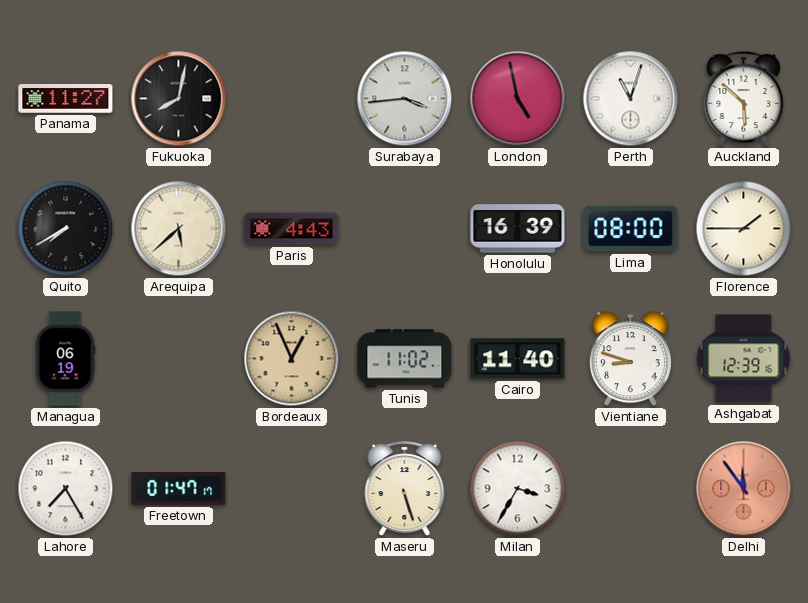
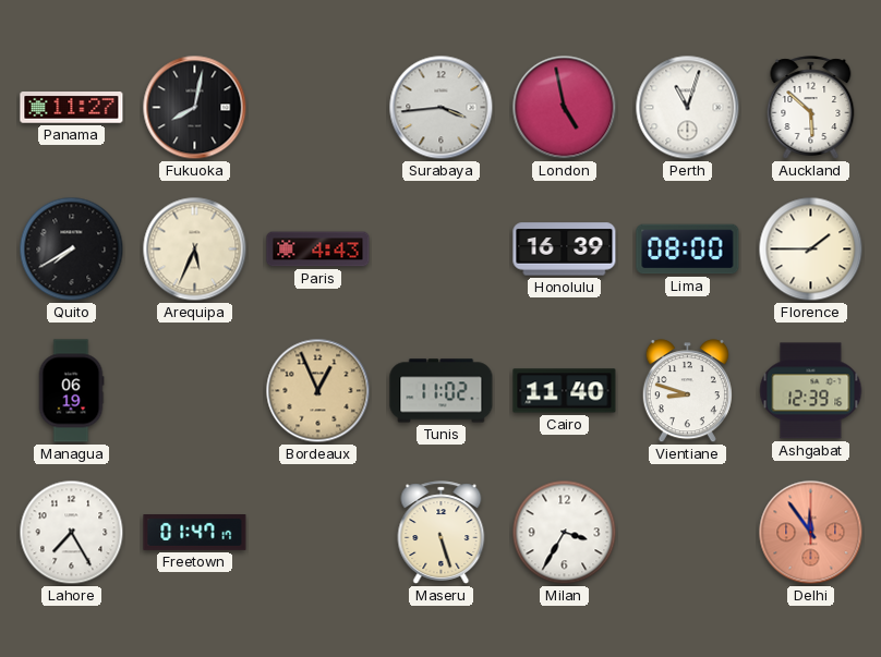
Arequipa: 5:38 -> 5:34 (195, 250)
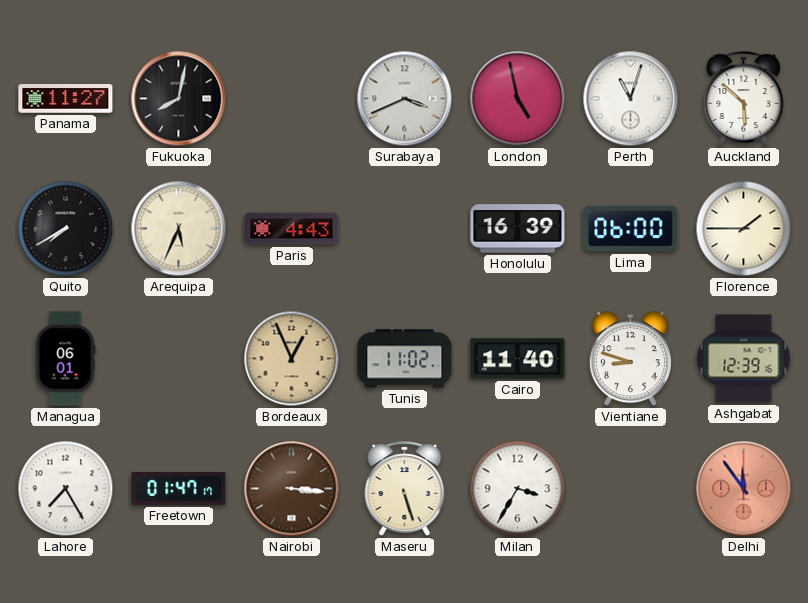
Surabaya: 3:44 -> 3:41 (405, 99)
Lima: 08:00 -> 06:00 (631, 229)
Managua: 06:19 -> 06:01 (65, 359)
Nairobi: none -> 3:16 (292, 489)
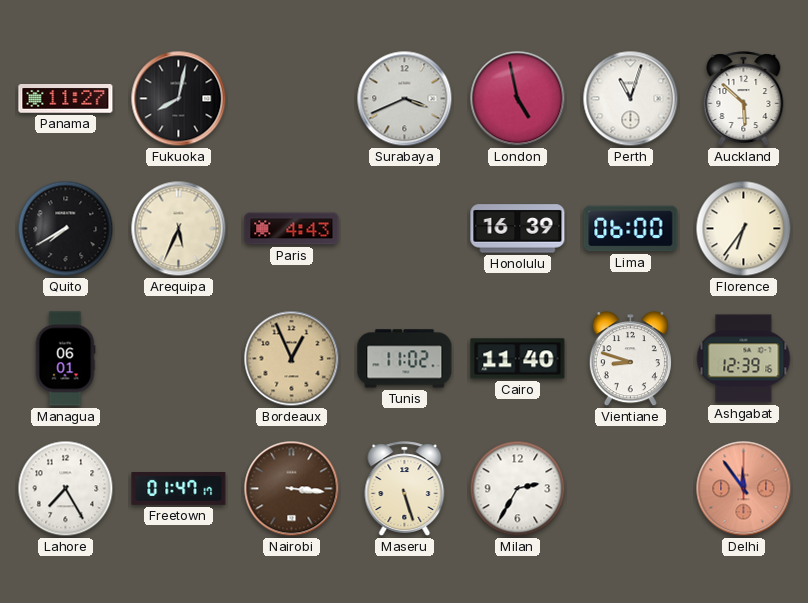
Florence: 1:45 -> 6:36 (744, 229)
Milan: 3:35 -> 2:35 (518, 489)
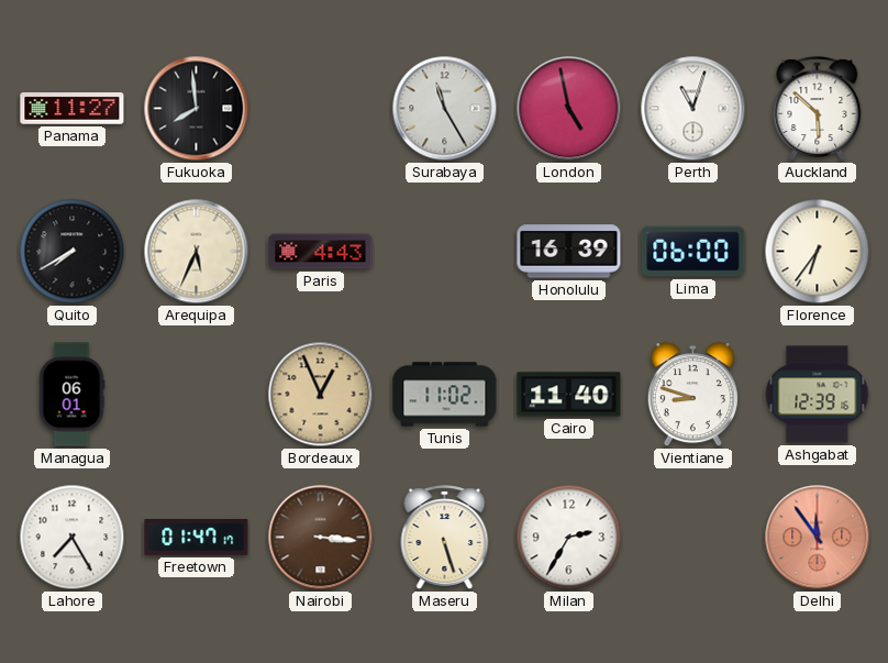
Fukuoka: 8:02 -> 7:59 (197, 109)
Surabaya: 3:41 -> 11:25 (445, 109)
